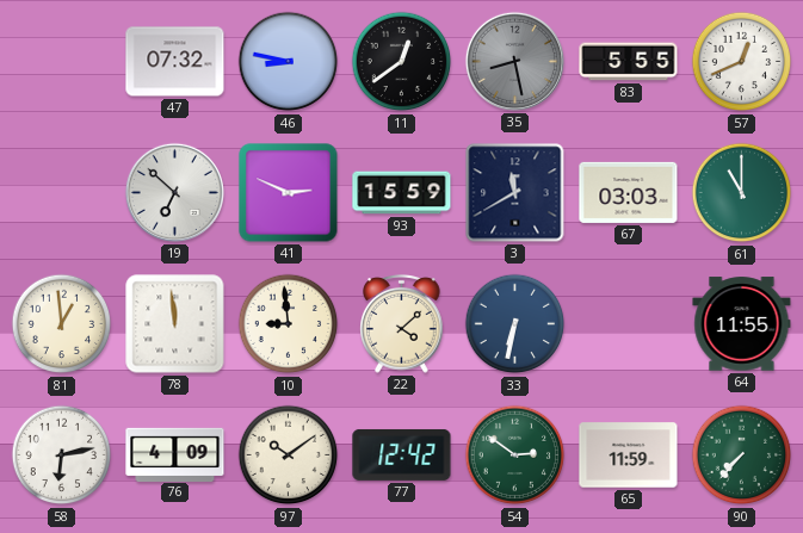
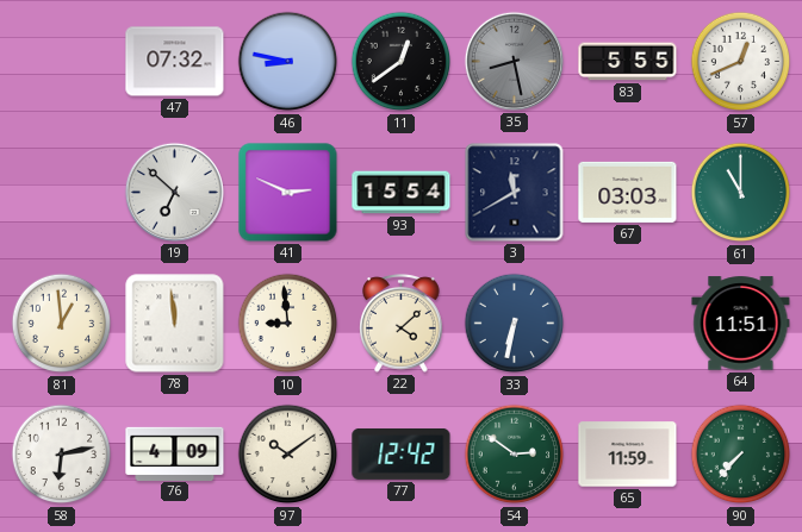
93: 15:59 -> 15:54 (402, 193)
64: 11:55 -> 11:51 (741, 324)
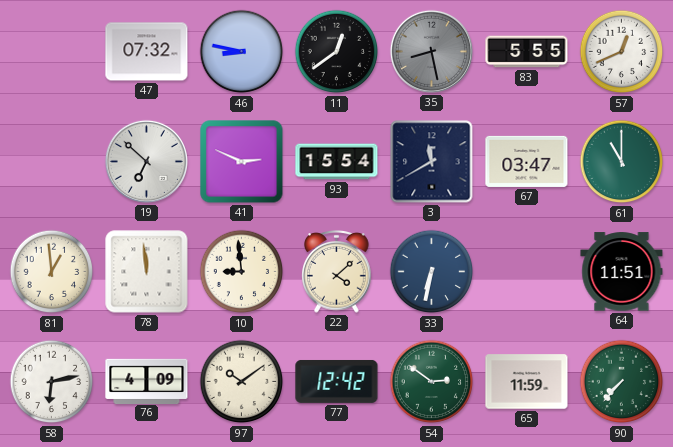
67: 03:03 -> 03:47 (527, 161)
